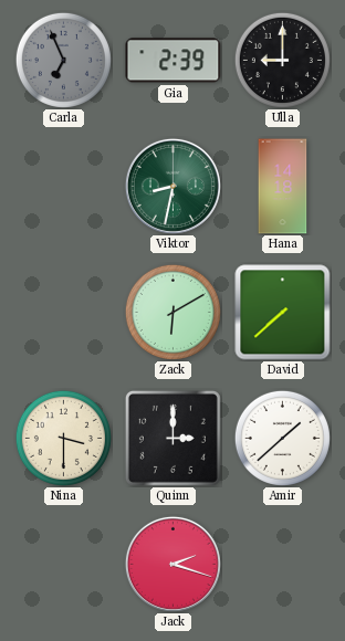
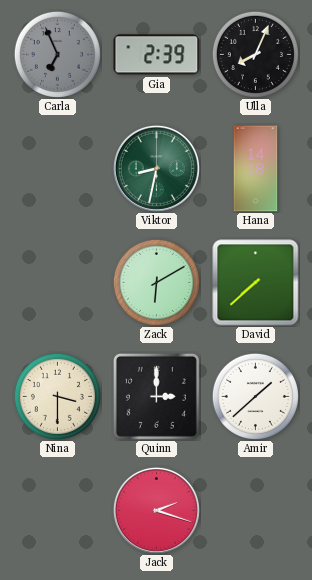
Ulla: 9:00 -> 8:04 (255, 54)
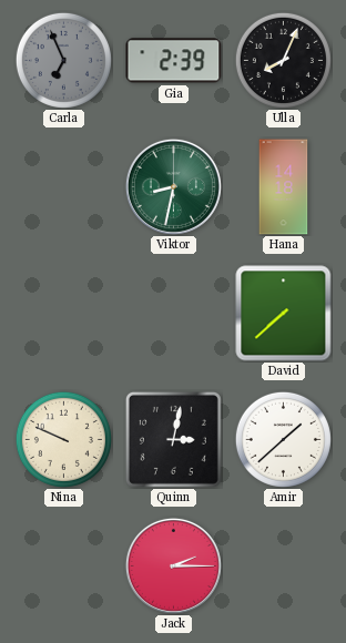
Zack: 6:10 -> none (156, 282)
Nina: 3:30 -> 9:49 (63, 439)
Quinn: 3:00 -> 3:02 (173, 439)
Jack: 2:18 -> 2:15 (173, 565)
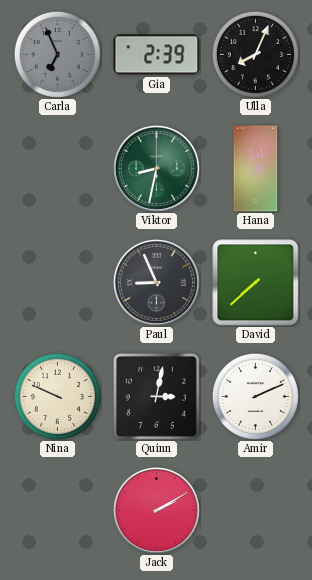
Paul: none -> 8:56 (156, 282)
Amir: 1:38 -> 2:11 (255, 396)
Jack: 2:15 -> 2:10 (156, 510)
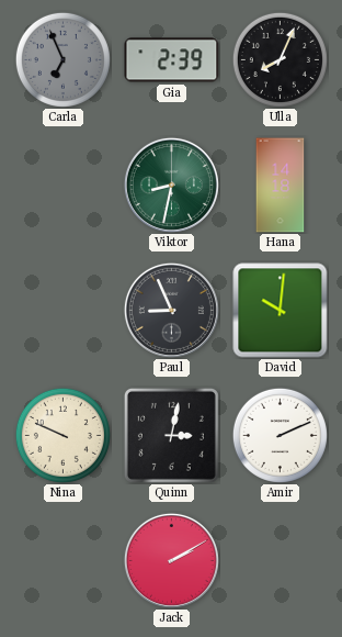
David: 7:38 -> 10:01 (281, 311)
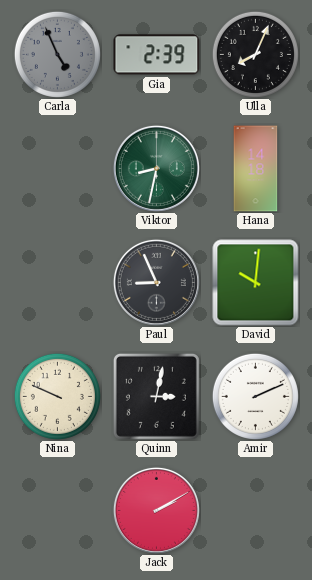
Carla: 6:56 -> 4:56 (57, 54)
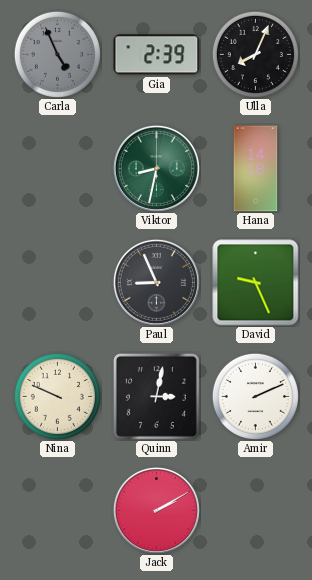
David: 10:01 -> 9:26 (256, 283)
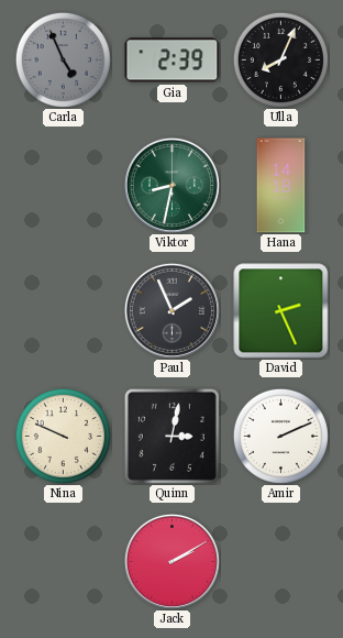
Paul: 8:56 -> 1:56 (171, 310)
David: 9:26 -> 2:26 (281, 311)
